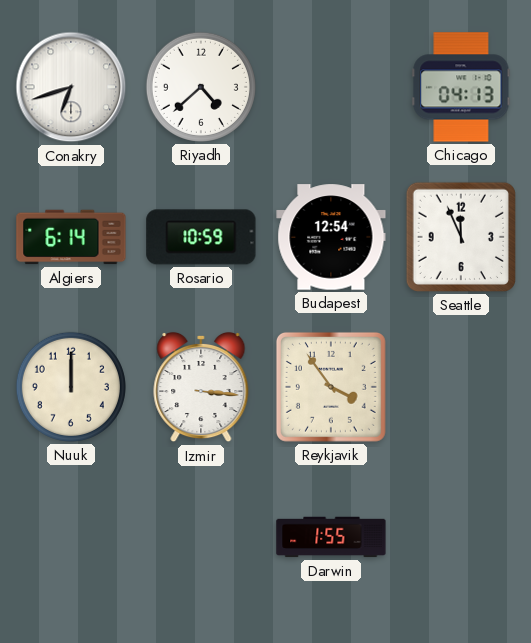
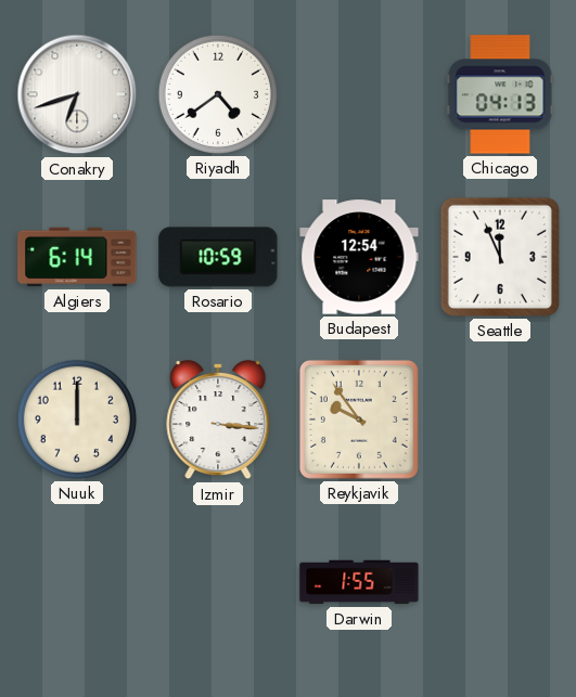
Riyadh: 4:38 -> 4:39 (218, 94)
Reykjavik: 3:54 -> 9:54 (359, 420)
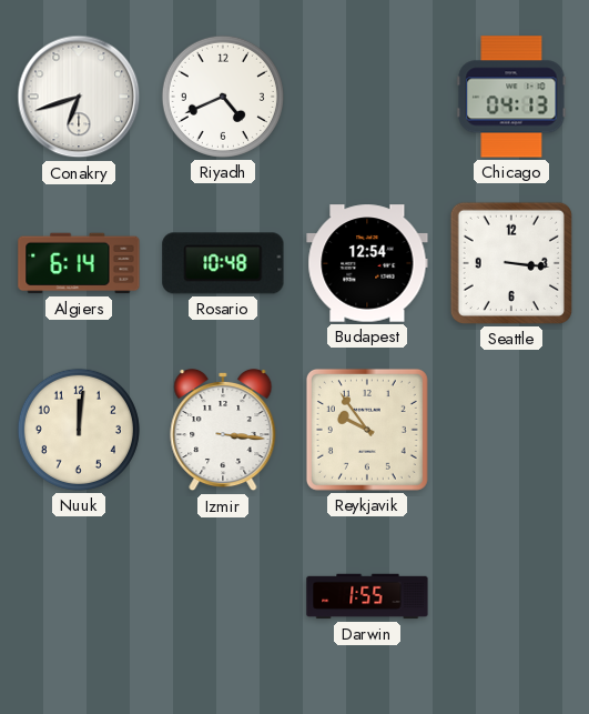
Riyadh: 4:39 -> 4:41 (223, 97)
Rosario: 10:59 -> 10:48 (223, 263)
Seattle: 11:56 -> 3:16 (511, 263)
Nuuk: 12:00 -> 12:01 (79, 430)
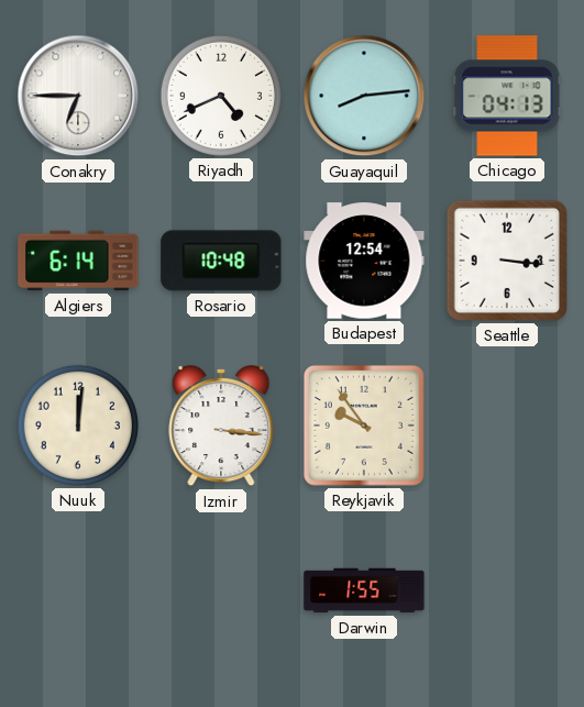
Conakry: 6:42 -> 6:45 (78, 96)
Guayaquil: none -> 8:14 (364, 96)
